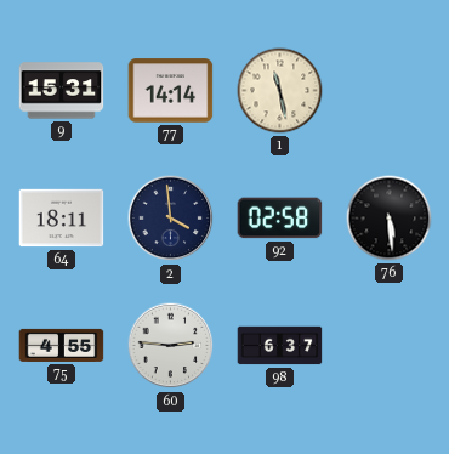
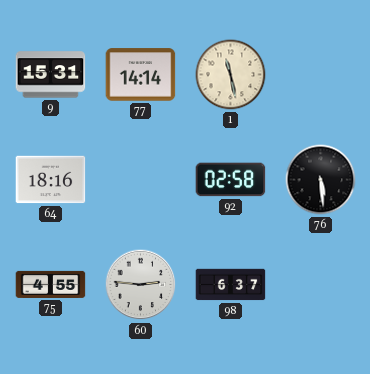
64: 18:11 -> 18:16 (51, 180)
2: 3:59 -> none (171, 219)
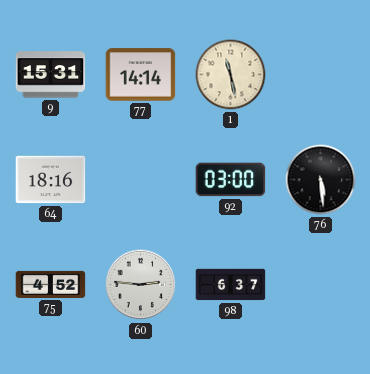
92: 02:58 -> 03:00 (231, 180)
75: 4:55 -> 4:52 (51, 284)
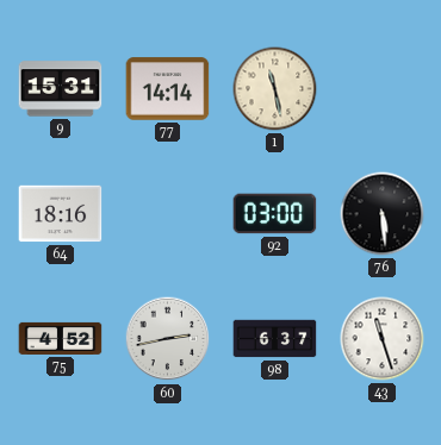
60: 2:46 -> 2:43 (168, 339)
43: none -> 11:27 (383, 339)
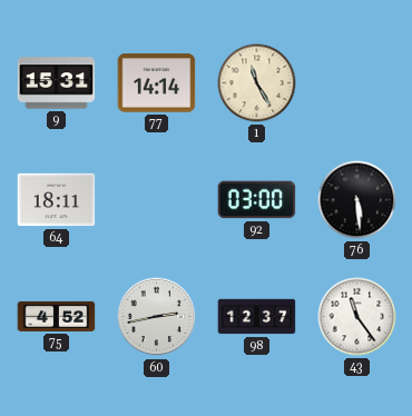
1: 11:28 -> 11:25 (257, 83)
64: 18:16 -> 18:11 (57, 200)
98: 6:37 -> 12:37 (257, 317)
43: 11:27 -> 11:24 (357, 317)
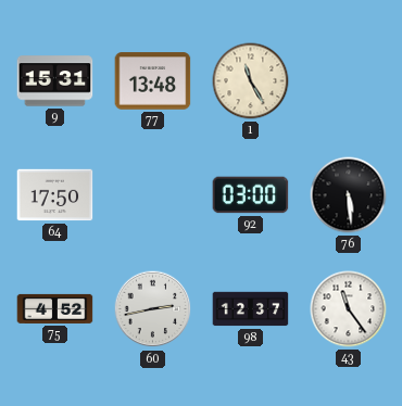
77: 14:14 -> 13:48 (153, 81)
64: 18:11 -> 17:50 (55, 195)
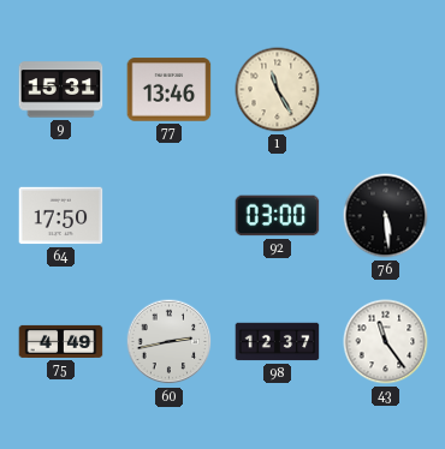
77: 13:48 -> 13:46 (170, 90)
75: 4:52 -> 4:49 (61, 341)
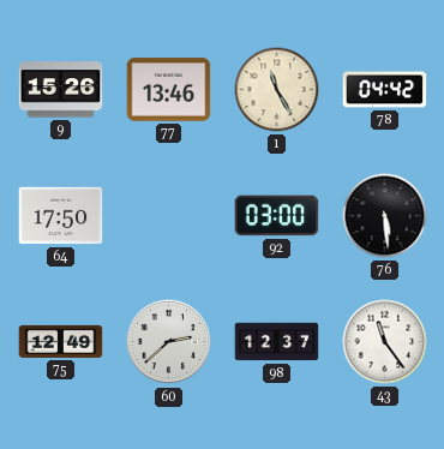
9: 15:31 -> 15:26 (61, 90)
78: none -> 04:42 (385, 90)
75: 4:49 -> 12:49 (61, 341)
60: 2:43 -> 2:38 (169, 342)
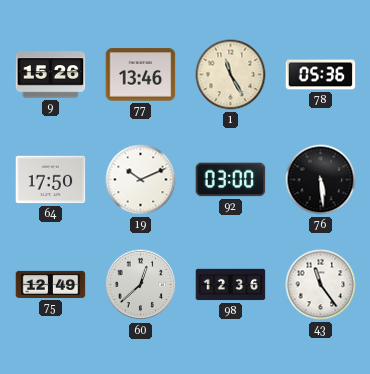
78: 04:42 -> 05:36 (321, 75)
19: none -> 10:11 (141, 180)
60: 2:38 -> 12:38 (141, 285)
98: 12:37 -> 12:36 (231, 285)
